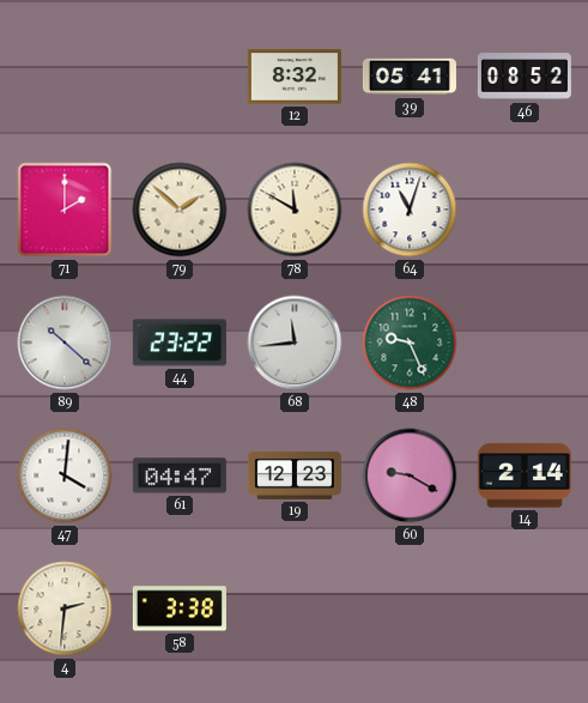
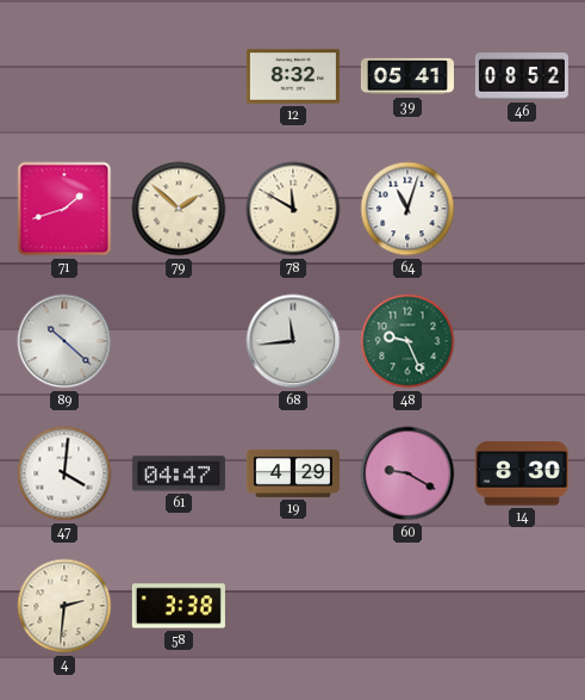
71: 2:00 -> 1:42 (64, 209)
44: 23:22 -> none (180, 343)
19: 12:23 -> 4:29 (293, 473)
14: 2:14 -> 8:30 (522, 473)
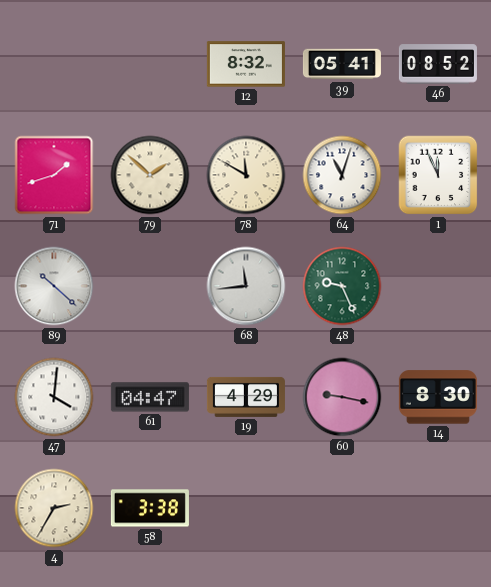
1: none -> 11:56 (438, 175)
60: 9:20 -> 9:17 (342, 397)
4: 2:31 -> 2:35 (54, 508)
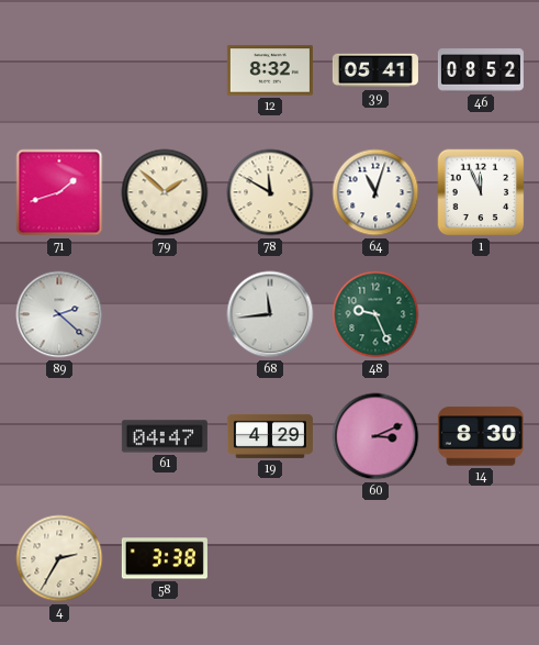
89: 10:22 -> 2:22 (59, 314)
47: 4:01 -> none (54, 397)
60: 9:17 -> 3:11 (375, 436)
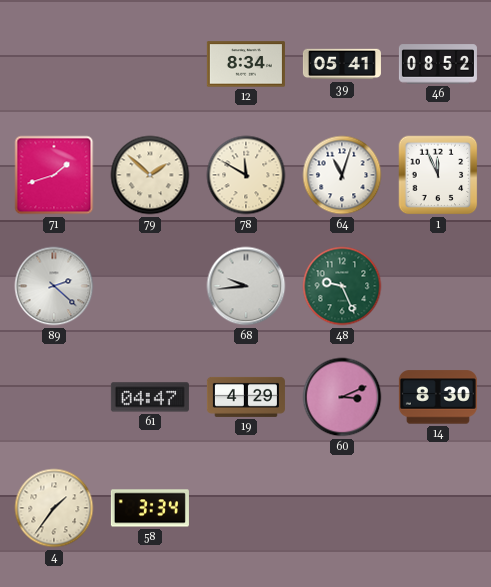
12: 8:32 -> 8:34 (246, 64)
68: 11:44 -> 9:44 (246, 286)
4: 2:35 -> 1:36 (54, 508)
58: 3:38 -> 3:34 (150, 508)
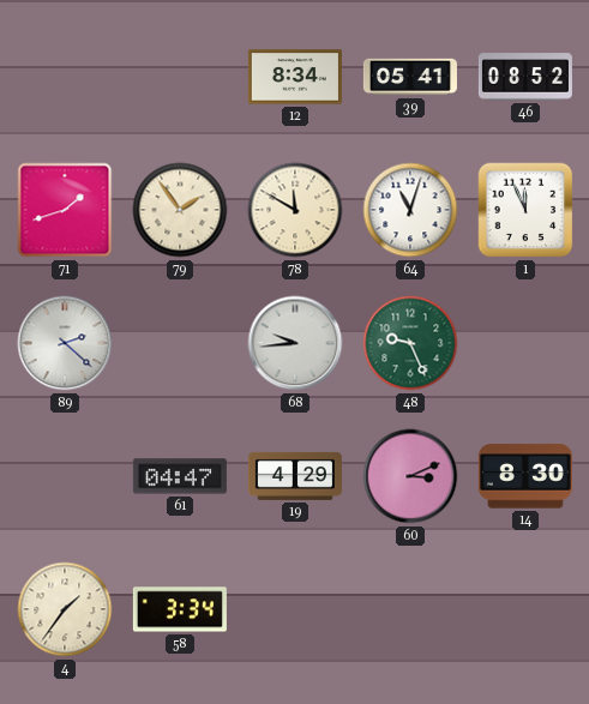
79: 1:52 -> 1:54 (180, 210)
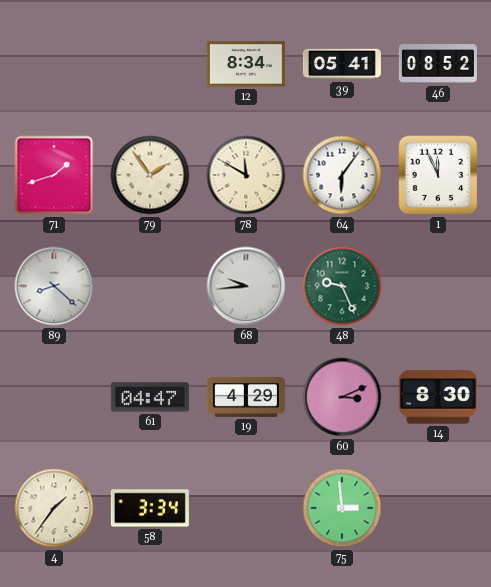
64: 11:03 -> 6:06 (342, 175)
89: 2:22 -> 8:22 (54, 286)
75: none -> 2:59 (342, 508)
